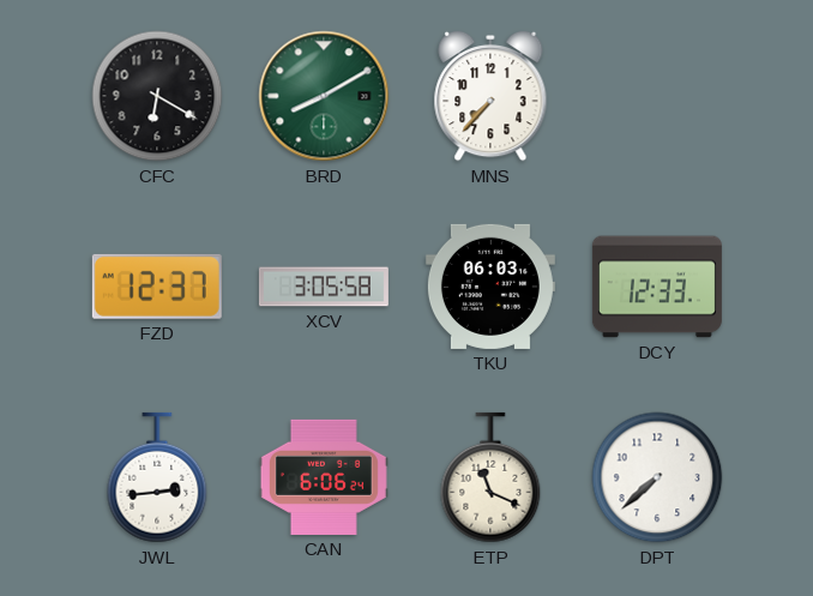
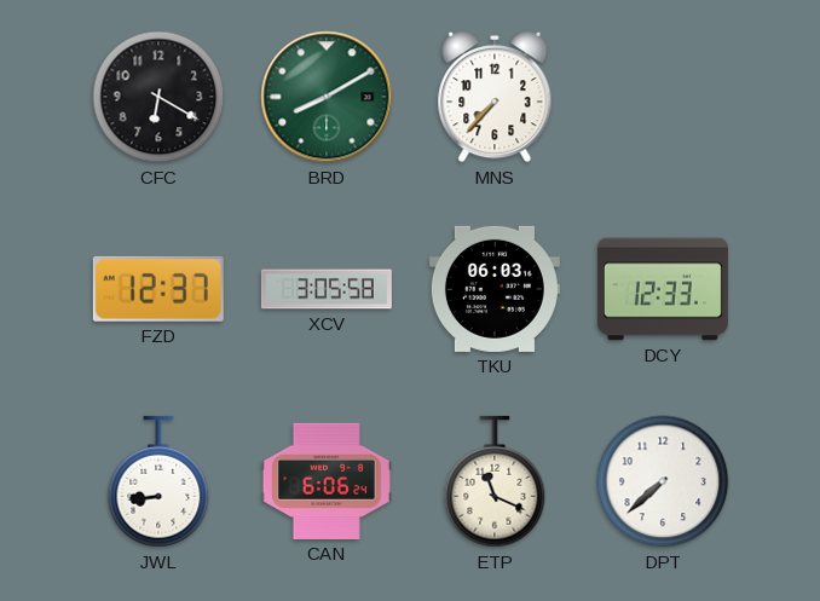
JWL: 2:44 -> 8:44 (158, 481)
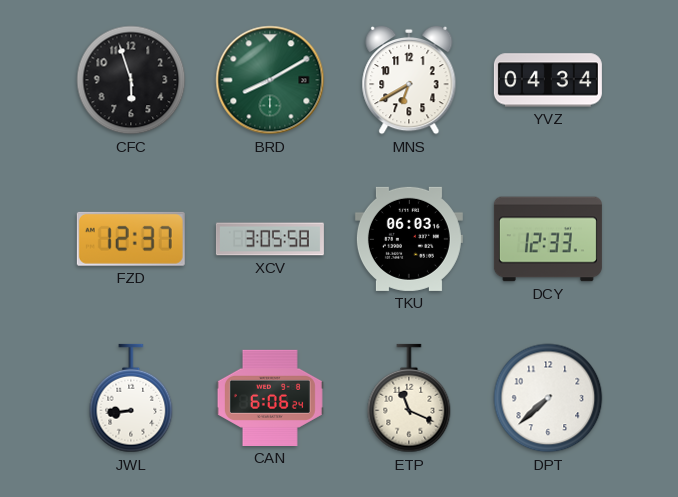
CFC: 6:20 -> 5:57 (131, 80)
MNS: 7:37 -> 6:40 (409, 80)
YVZ: none -> 04:34 (548, 80)
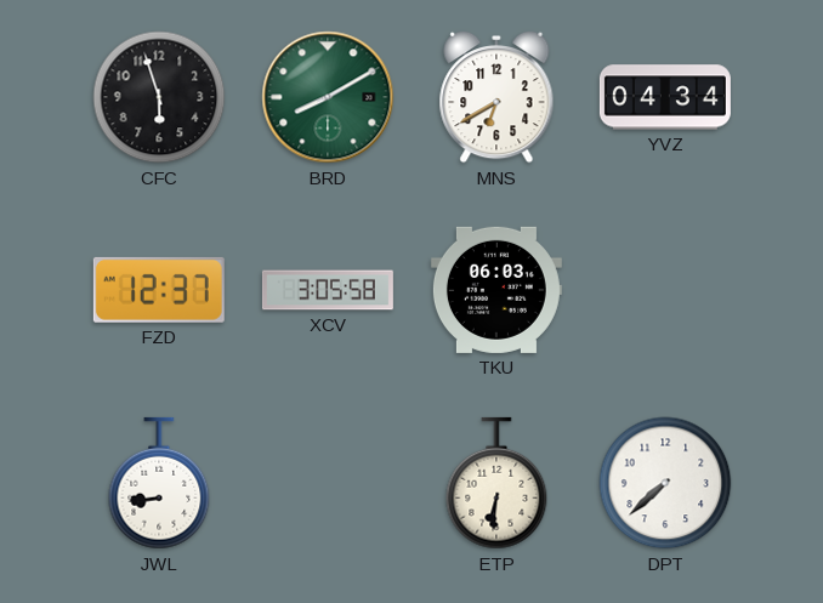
DCY: 12:33 -> none (548, 239)
CAN: 6:06 -> none (270, 398)
ETP: 11:19 -> 6:31 (496, 483)
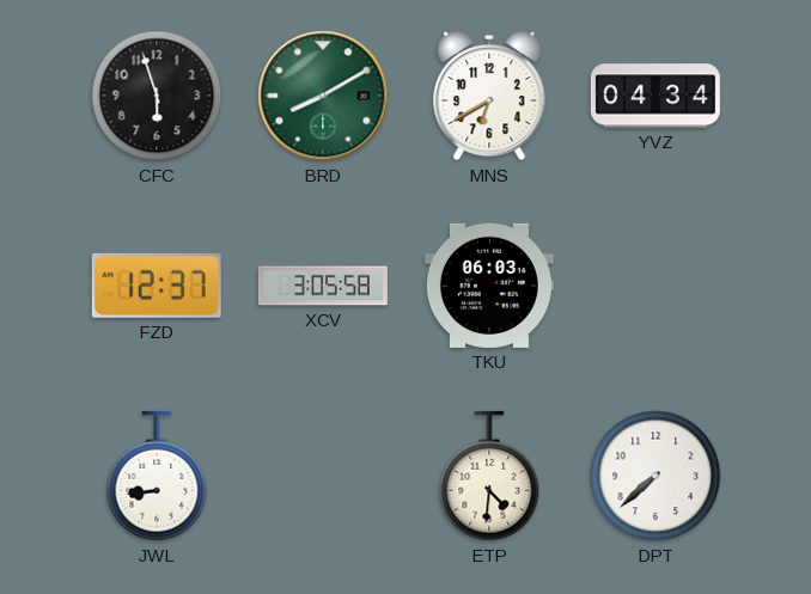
ETP: 6:31 -> 4:31 (489, 476)
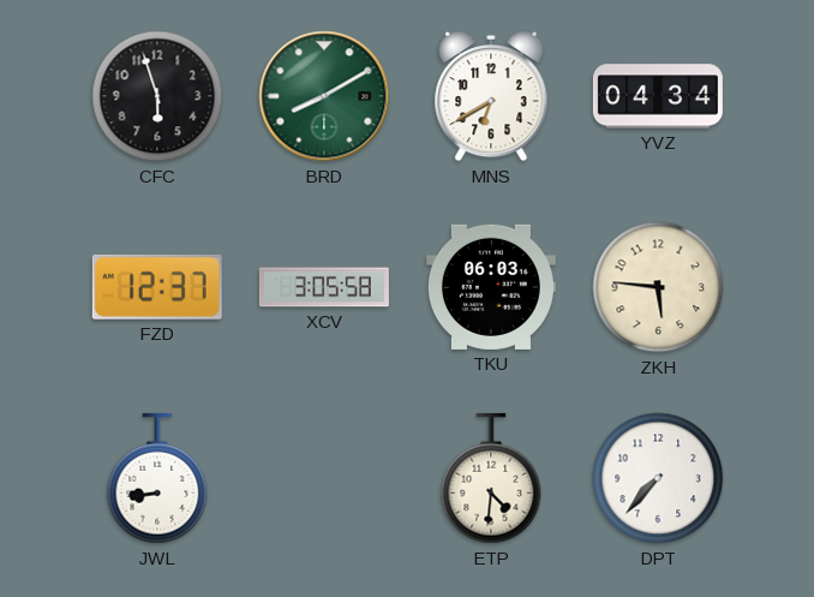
ZKH: none -> 5:46 (658, 287)
DPT: 7:38 -> 7:37 (658, 478)
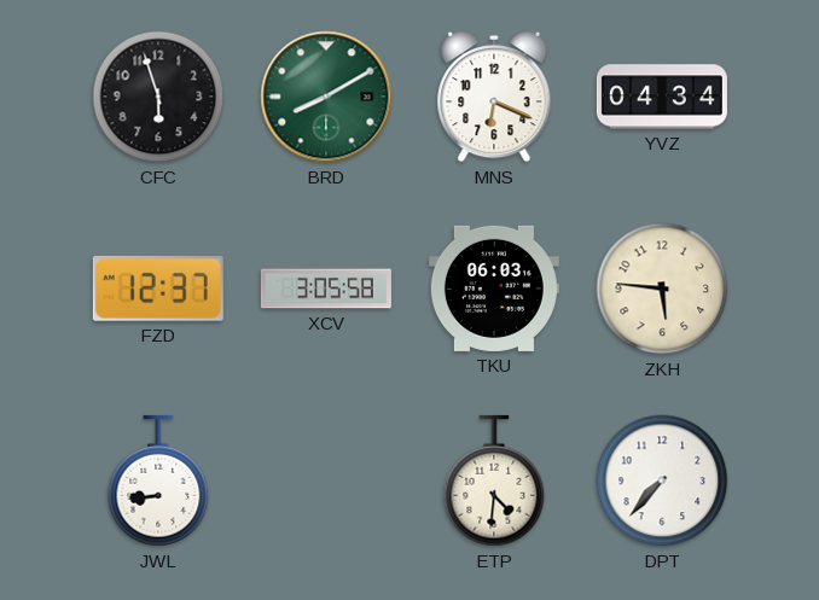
MNS: 6:40 -> 6:19 (494, 97)
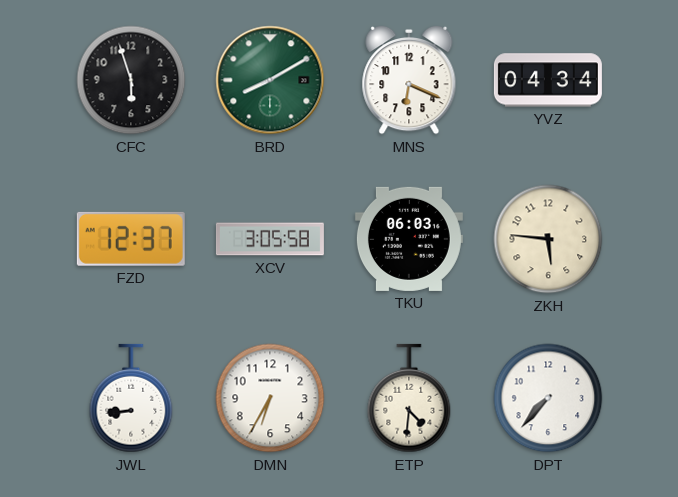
DMN: none -> 6:35 (270, 398)
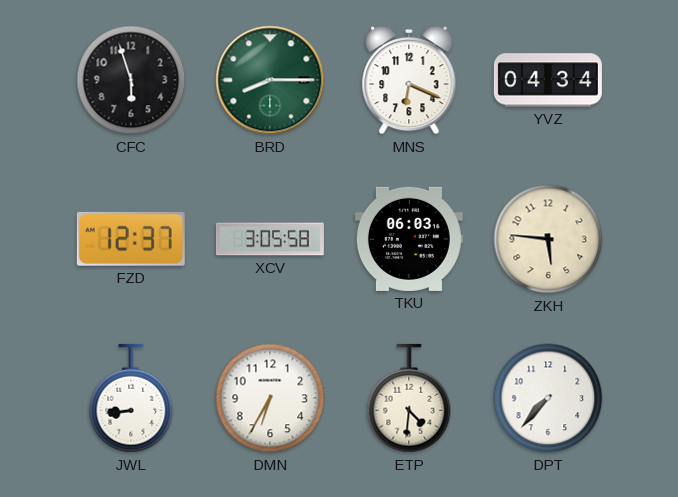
BRD: 8:10 -> 8:15 (270, 80)
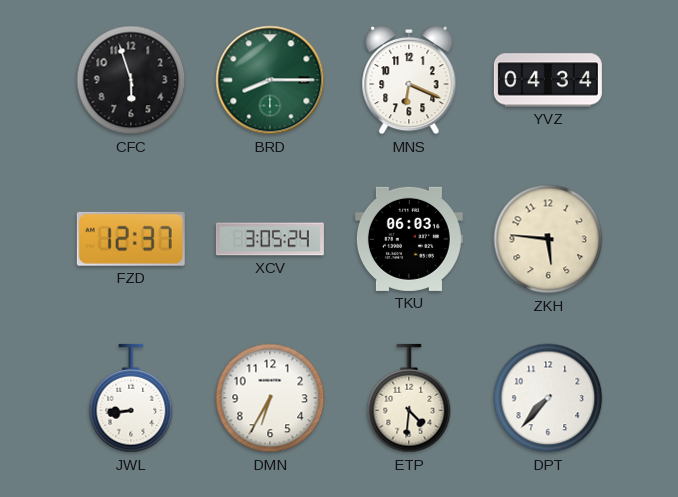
XCV: 3:05:58 -> 3:05:24 (270, 239)
